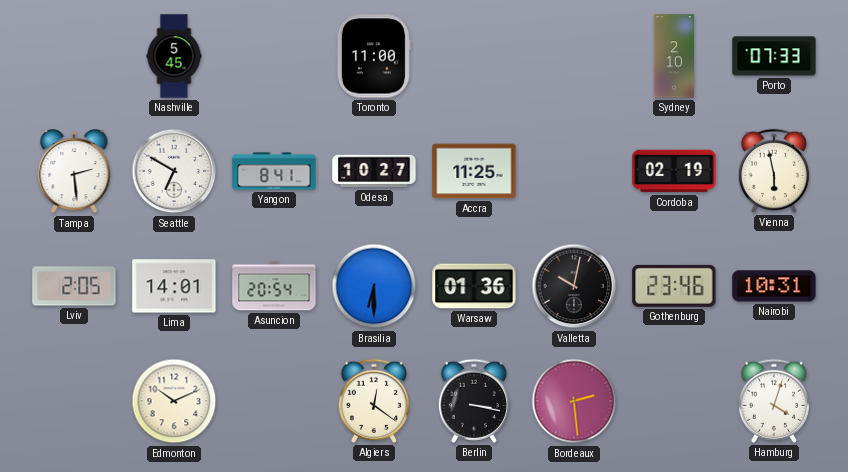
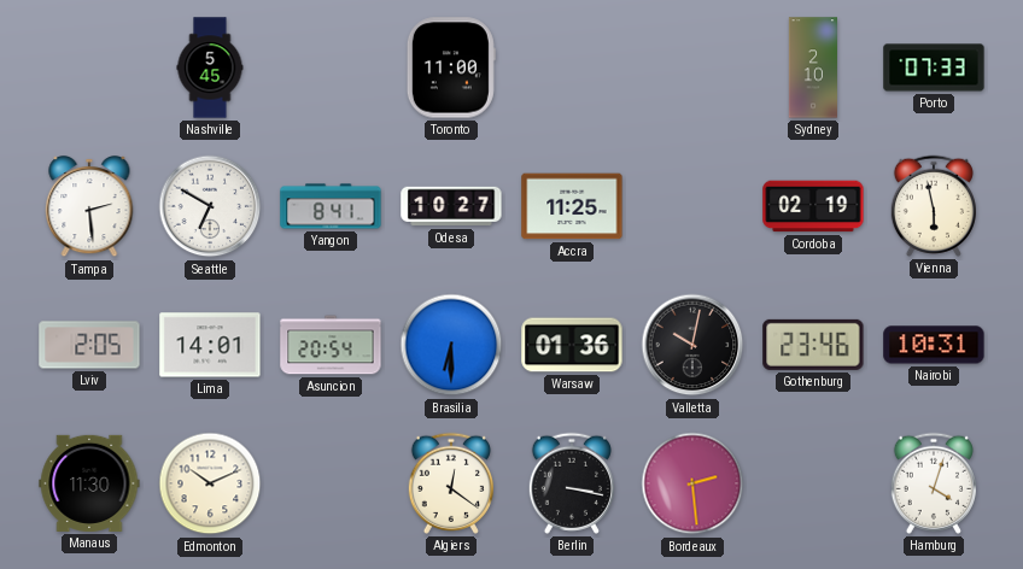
Manaus: none -> 11:30 (89, 483)
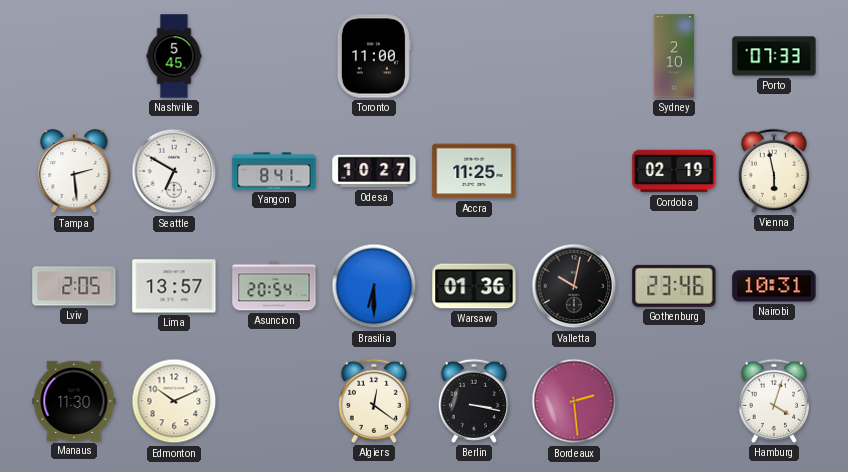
Lima: 14:01 -> 13:57 (174, 286)
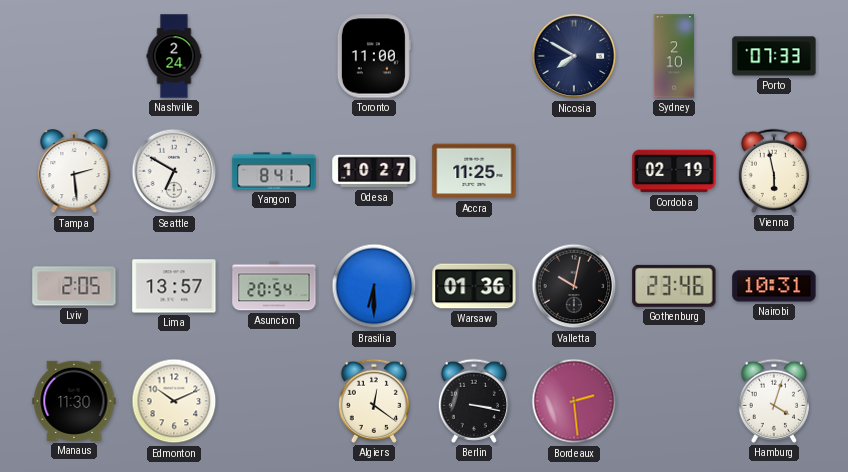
Nashville: 5:45 -> 2:24 (174, 56)
Nicosia: none -> 7:50 (574, 56)
